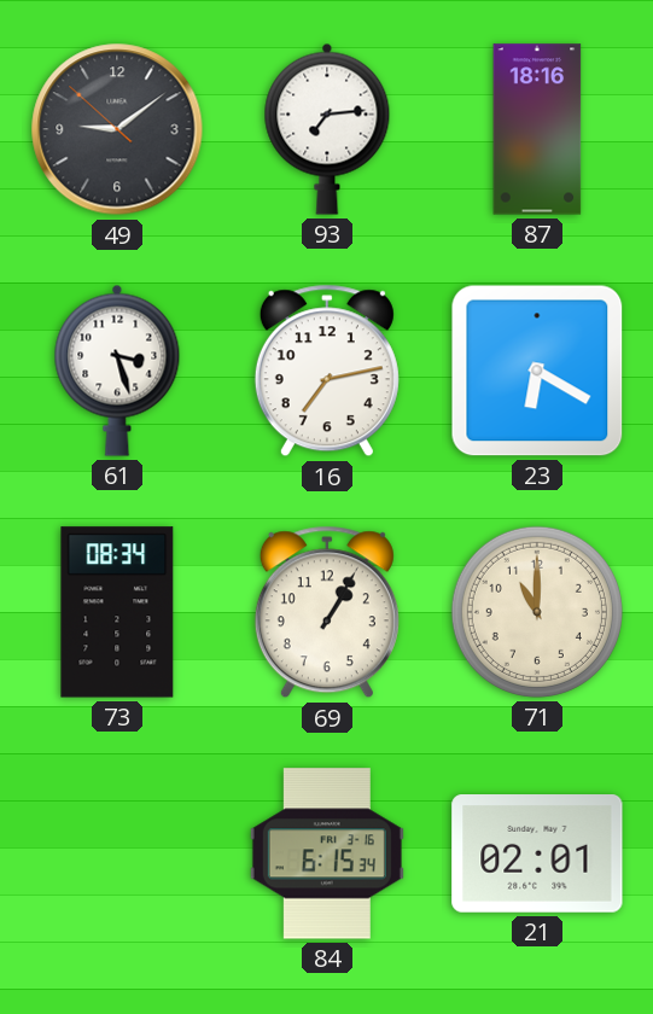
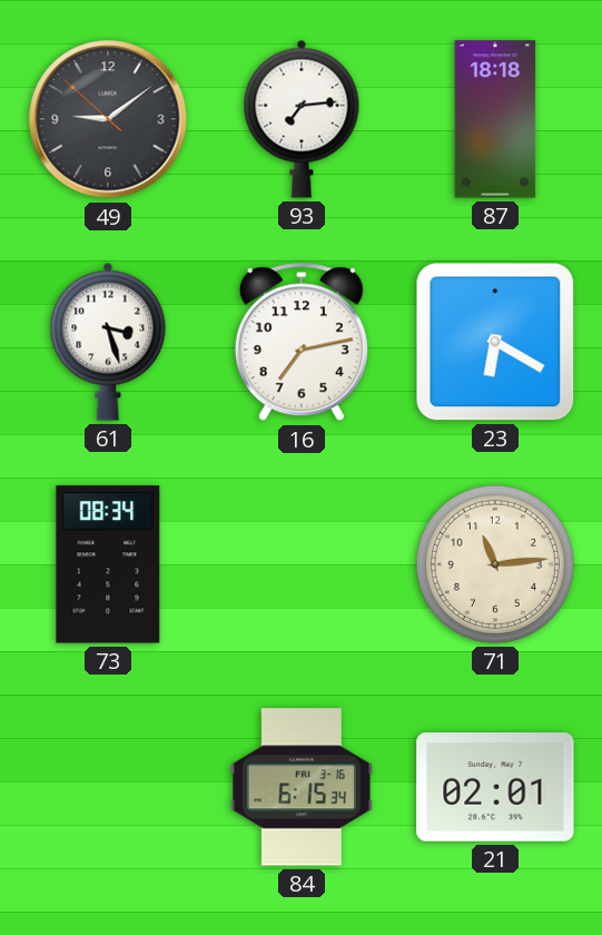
87: 18:16 -> 18:18 (495, 119)
69: 1:05 -> none (327, 612)
71: 11:00 -> 11:14 (495, 564)
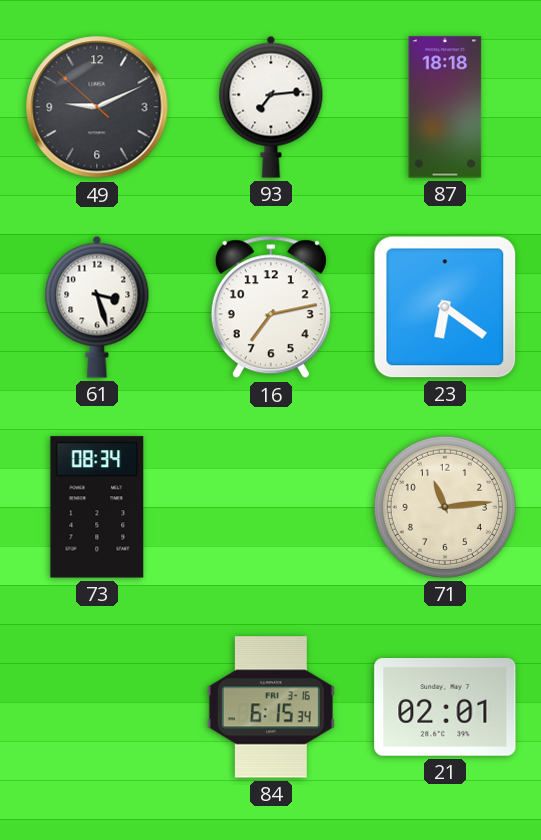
49: 9:08 -> 9:10 (97, 107)
23: 6:20 -> 6:21 (445, 307)
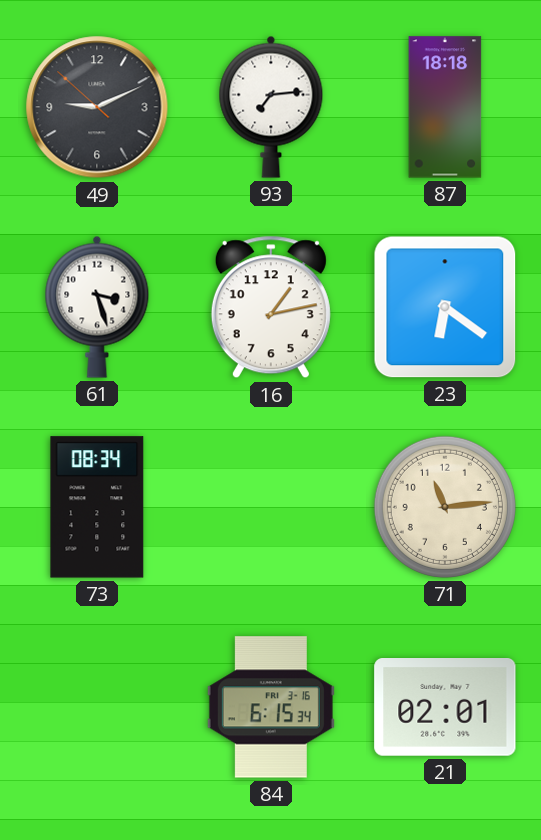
16: 7:13 -> 1:13 (271, 307)
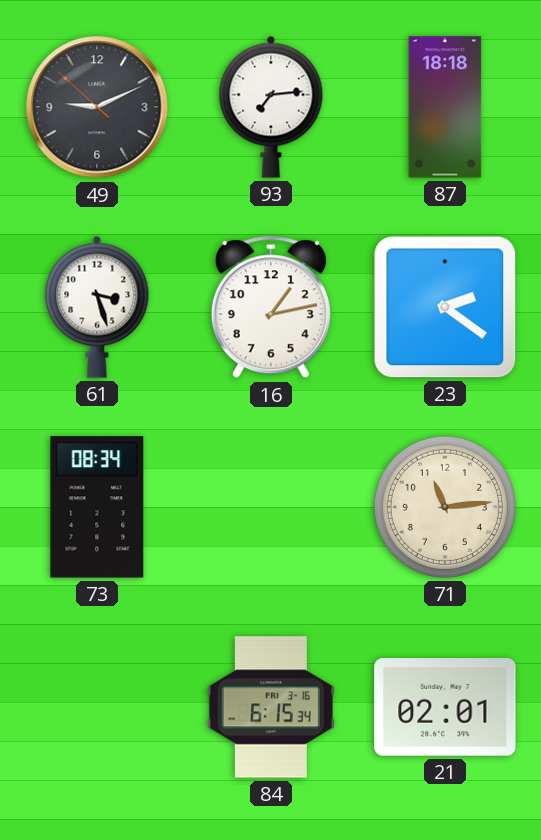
23: 6:21 -> 2:21 (445, 307)
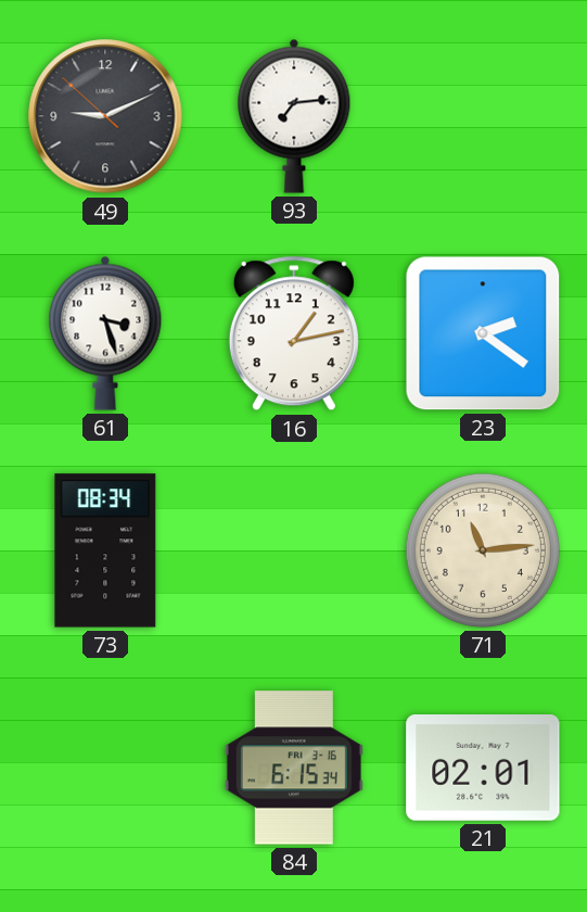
87: 18:18 -> none (445, 107)
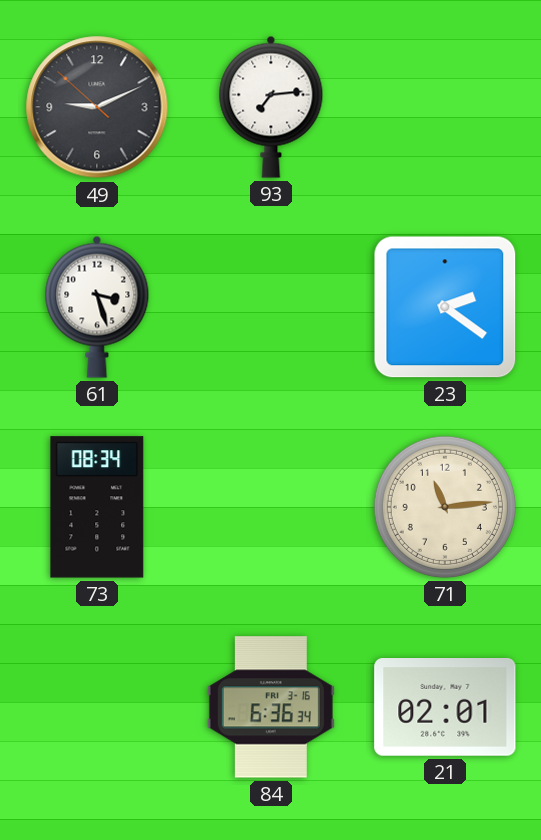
16: 1:13 -> none (294, 333)
84: 6:15 -> 6:36 (271, 707)
